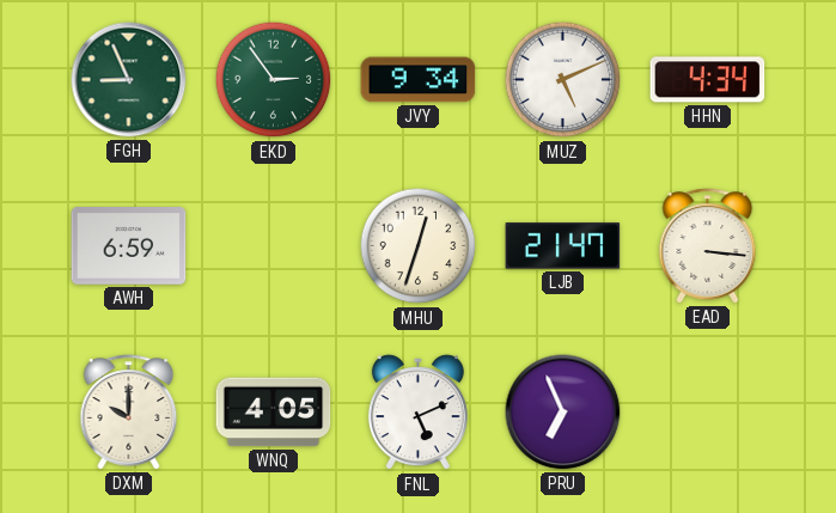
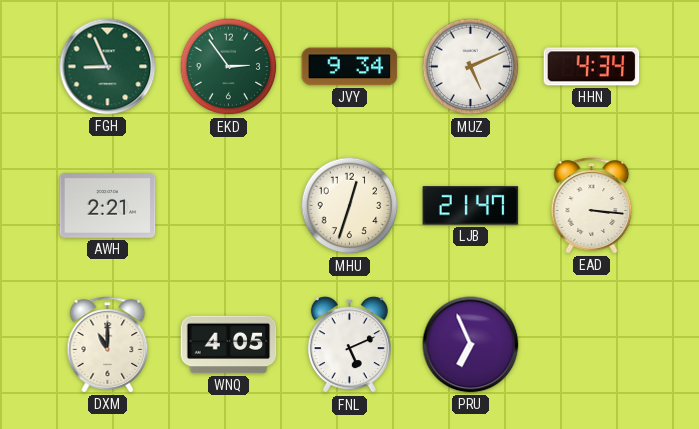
AWH: 6:59 -> 2:21 (108, 206)
DXM: 10:00 -> 11:00 (108, 345)
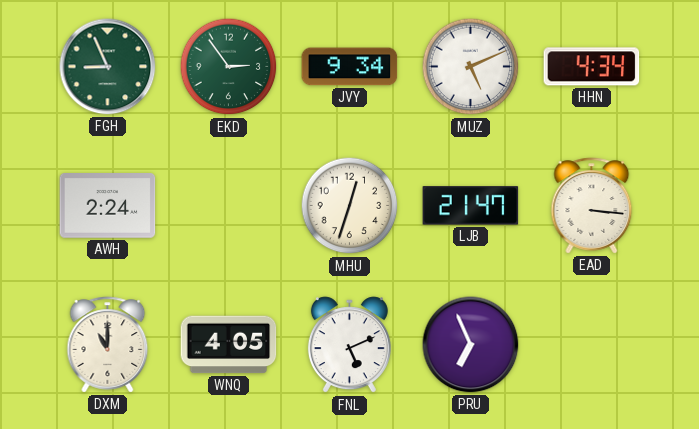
AWH: 2:21 -> 2:24 (108, 206)
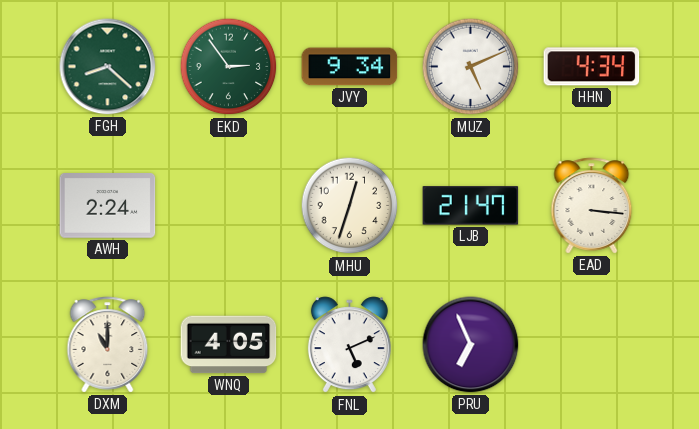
FGH: 8:56 -> 8:22 (108, 67)
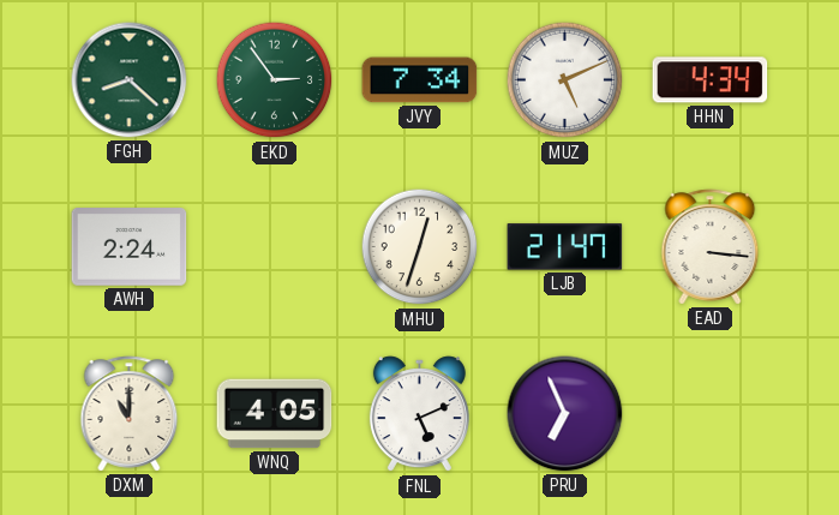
JVY: 9:34 -> 7:34 (420, 80)
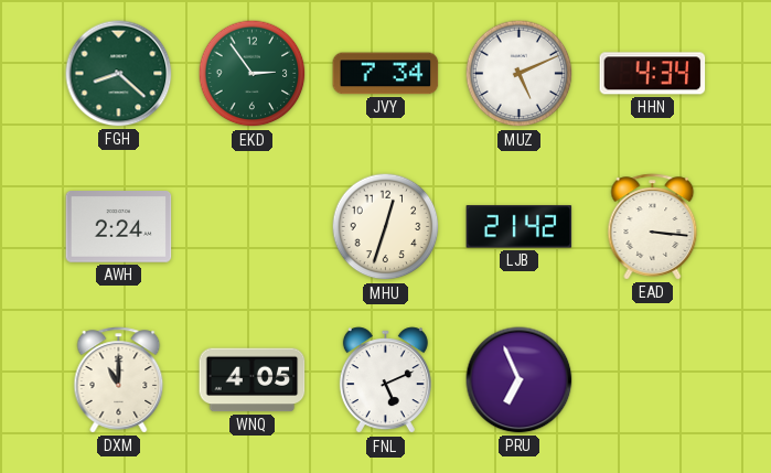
LJB: 21:47 -> 21:42 (520, 227)
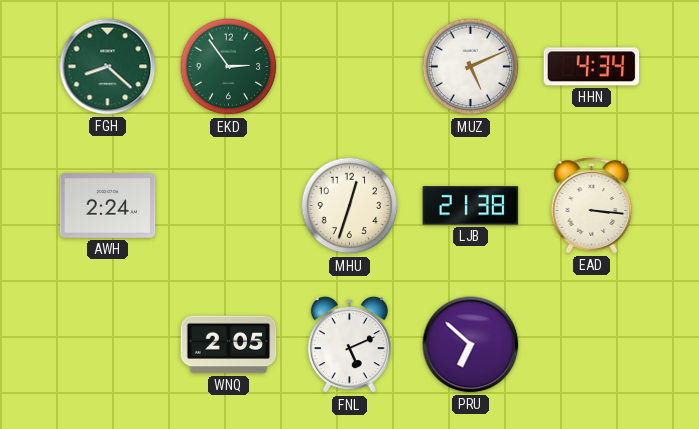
JVY: 7:34 -> none (386, 74)
LJB: 21:42 -> 21:38 (471, 206)
DXM: 11:00 -> none (119, 380)
WNQ: 4:05 -> 2:05 (229, 345)
PRU: 6:56 -> 6:52 (471, 345)
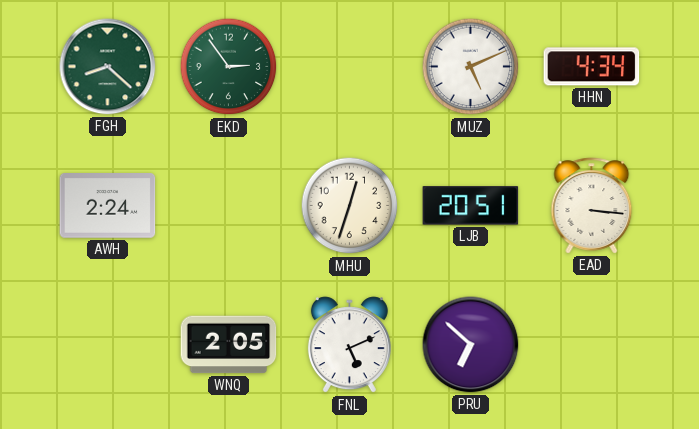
LJB: 21:38 -> 20:51 (471, 206)
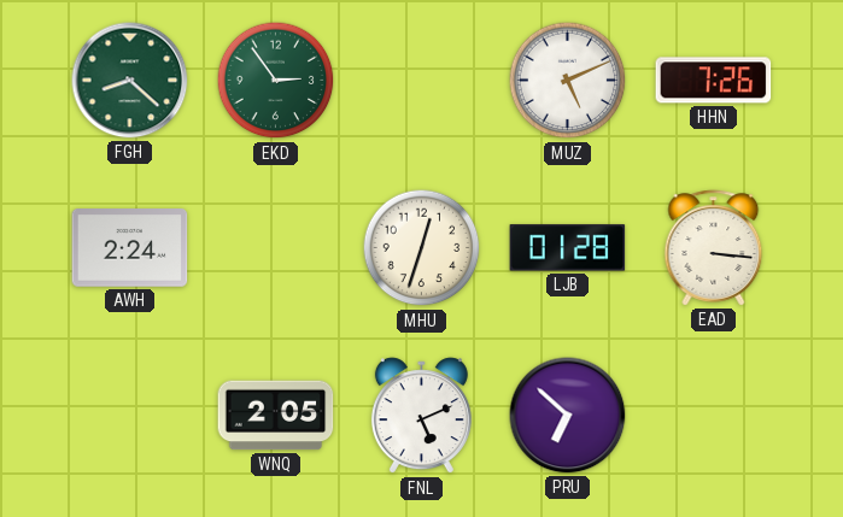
HHN: 4:34 -> 7:26 (714, 81)
LJB: 20:51 -> 01:28 (568, 248)
